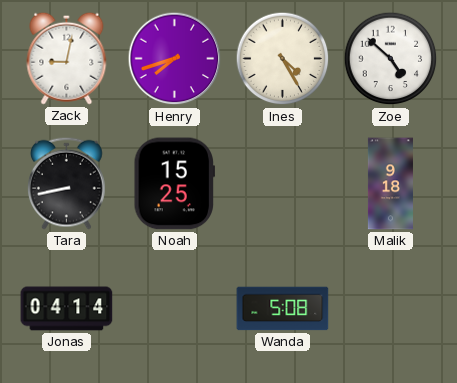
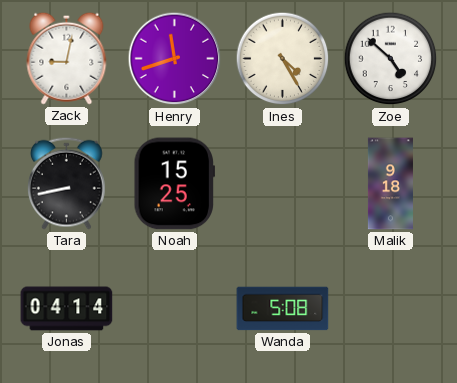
Henry: 7:42 -> 11:42 (175, 59)
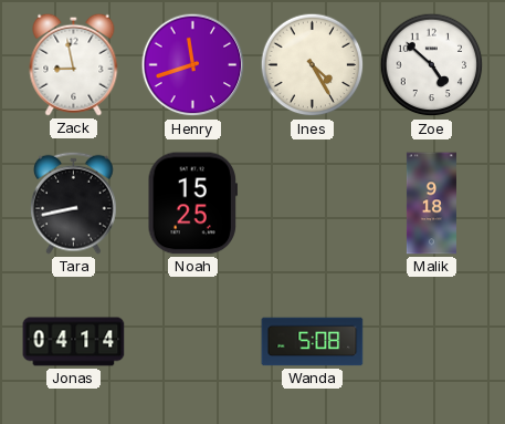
Zack: 9:02 -> 8:58 (74, 64)
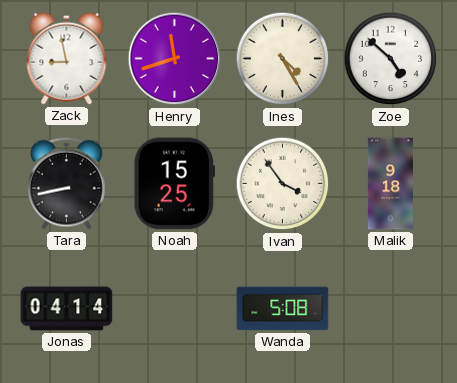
Ivan: none -> 3:54 (283, 184)
